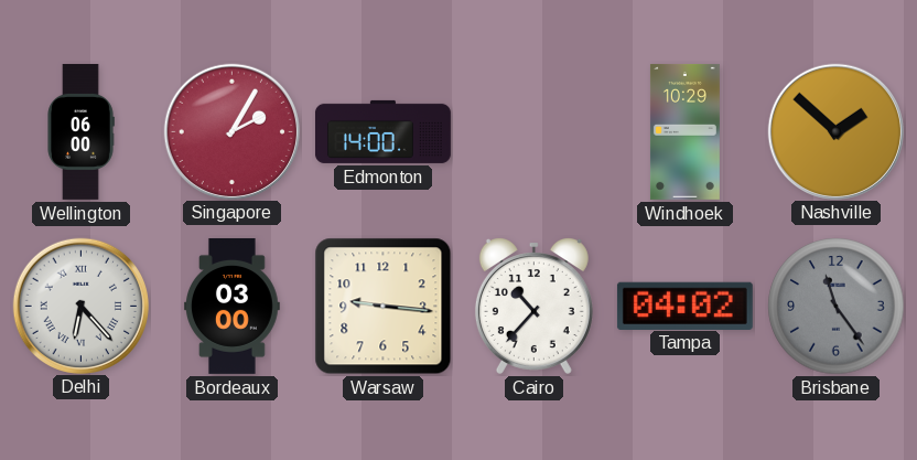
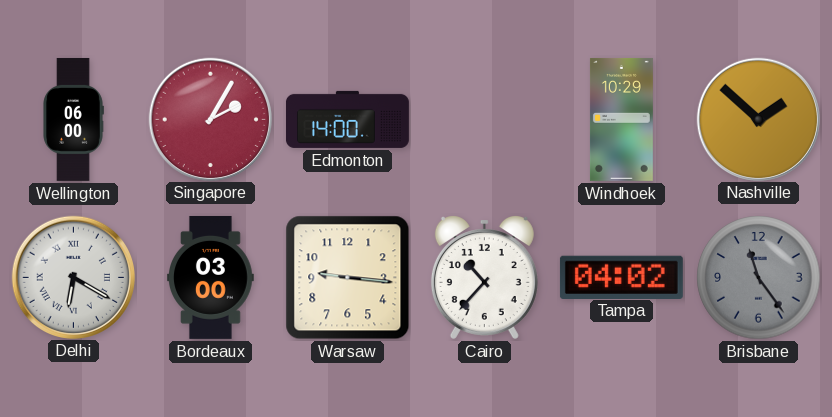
Delhi: 6:23 -> 6:20 (73, 277)
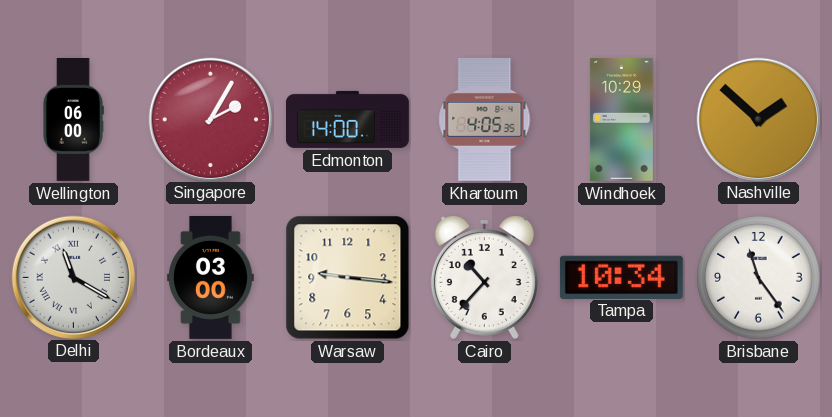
Khartoum: none -> 4:05 (485, 119)
Delhi: 6:20 -> 11:20 (73, 277)
Tampa: 04:02 -> 10:34 (621, 277)
Brisbane dial: grey -> white (759, 278)
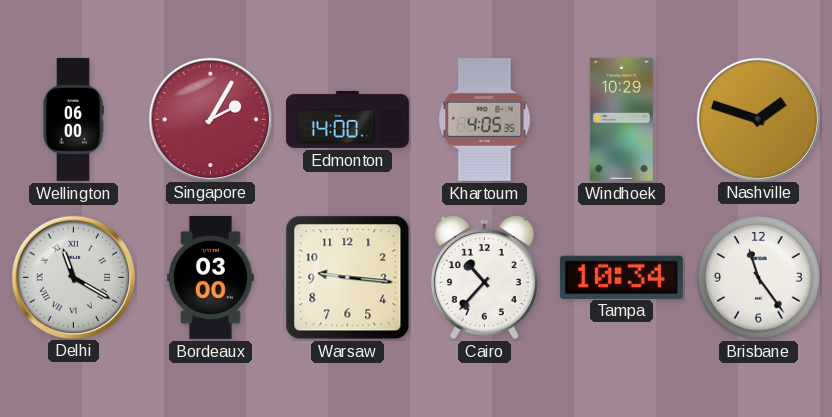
Nashville: 1:52 -> 1:48 (758, 119)
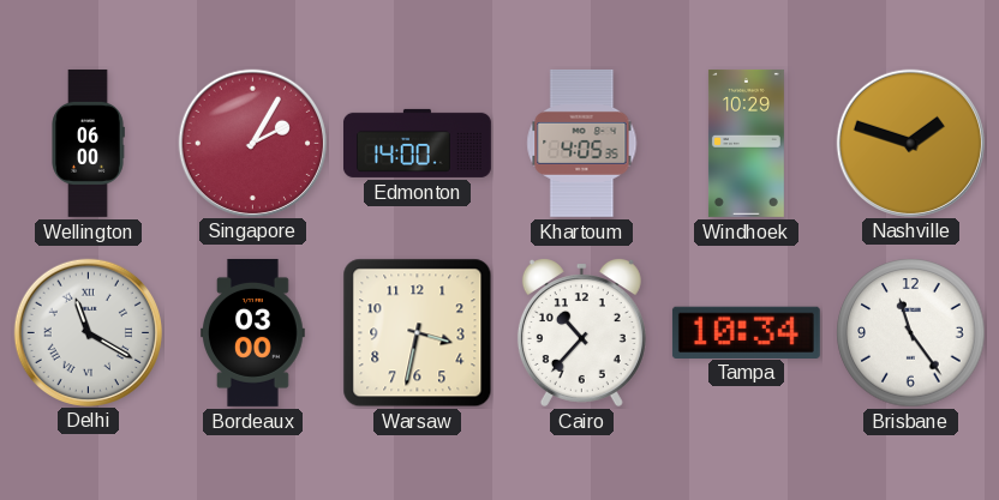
Warsaw: 9:16 -> 3:32 (418, 333)
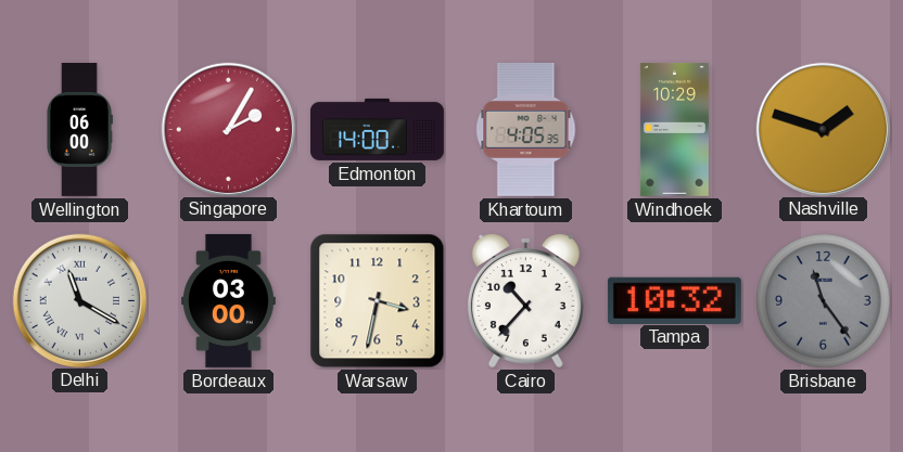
Tampa: 10:34 -> 10:32 (674, 300)
Brisbane dial: white -> grey (824, 301)
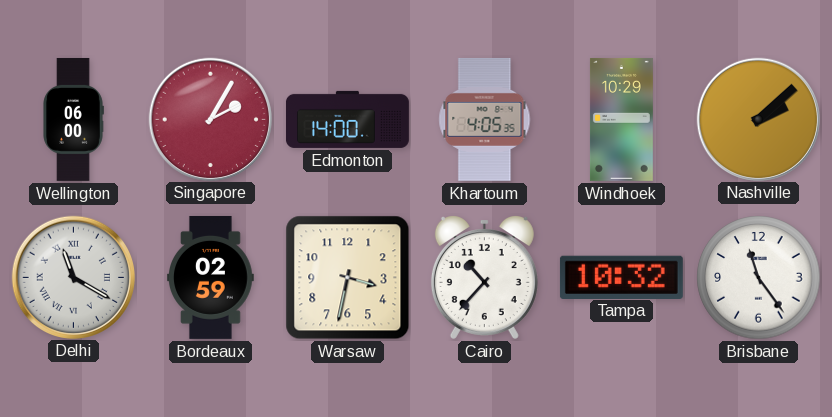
Nashville: 1:48 -> 2:08 (758, 119)
Bordeaux: 03:00 -> 02:59 (211, 277)
Brisbane dial: grey -> white (759, 278)
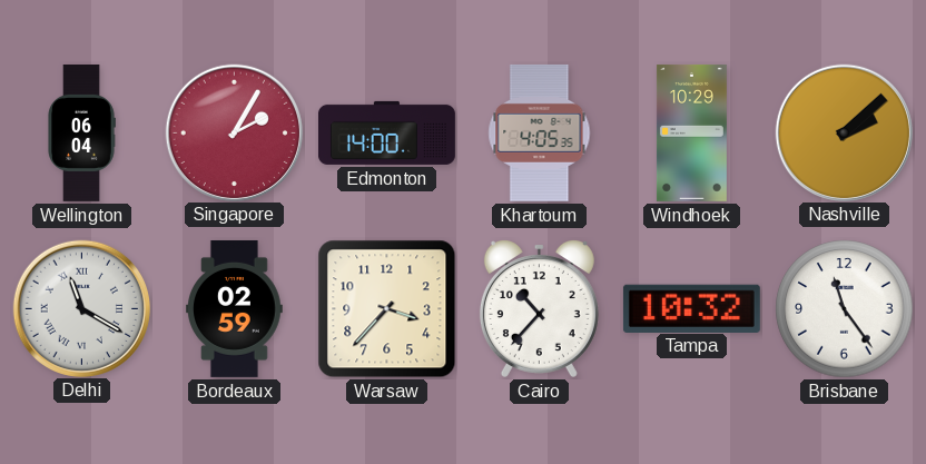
Wellington: 06:00 -> 06:04 (81, 132)
Warsaw: 3:32 -> 3:37 (387, 309)
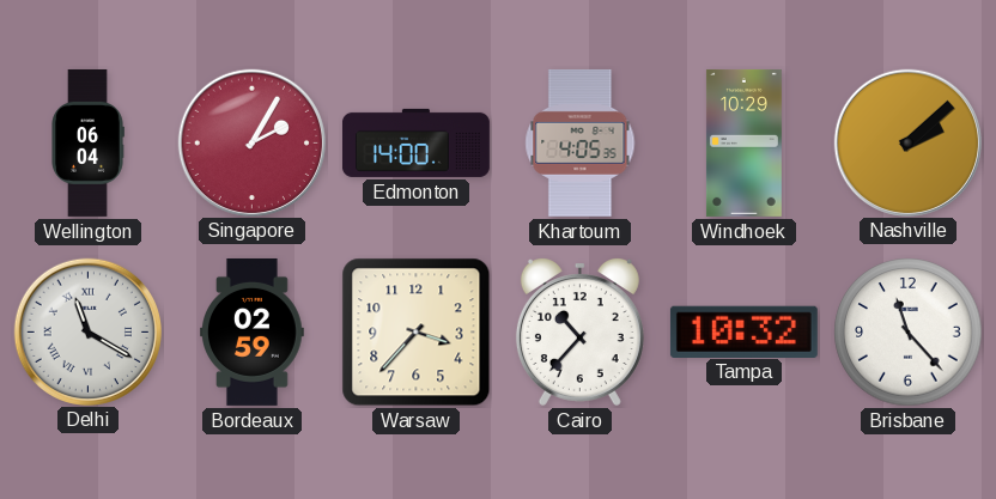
Brisbane: 11:24 -> 11:23 (909, 333)
